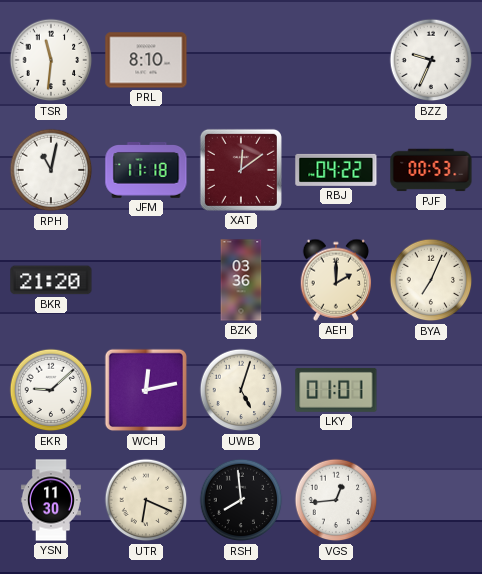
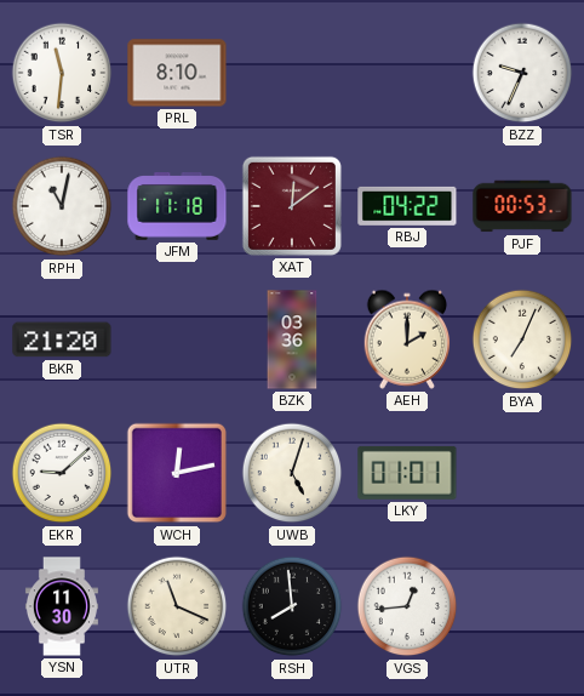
UTR: 6:19 -> 11:19 (177, 606)
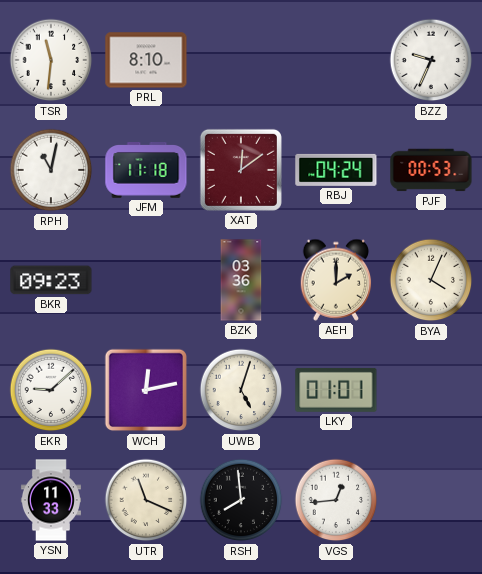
RBJ: 04:22 -> 04:24 (336, 170)
BKR: 21:20 -> 09:23 (51, 280)
BYA: 7:04 -> 4:04 (431, 280)
YSN: 11:30 -> 11:33 (51, 500)
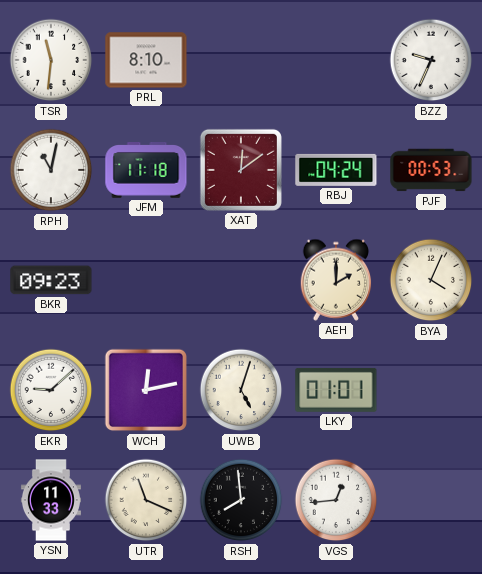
BZK: 03:36 -> none (241, 280)
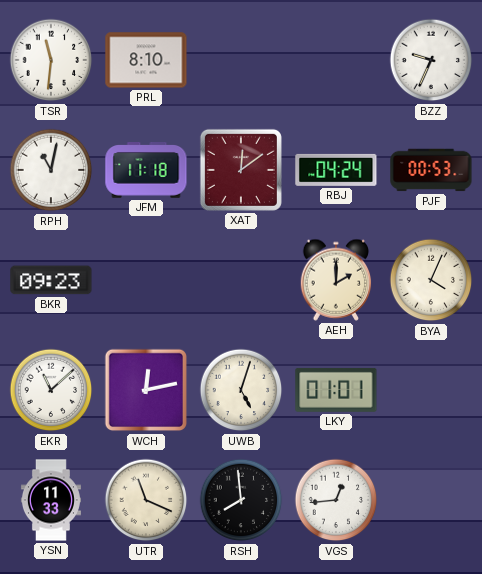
EKR: 9:08 -> 11:08 (51, 390)
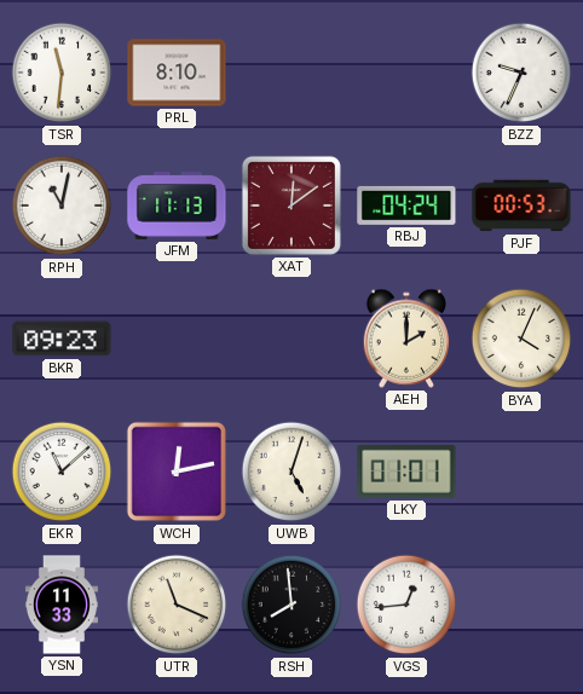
JFM: 11:18 -> 11:13 (177, 207)
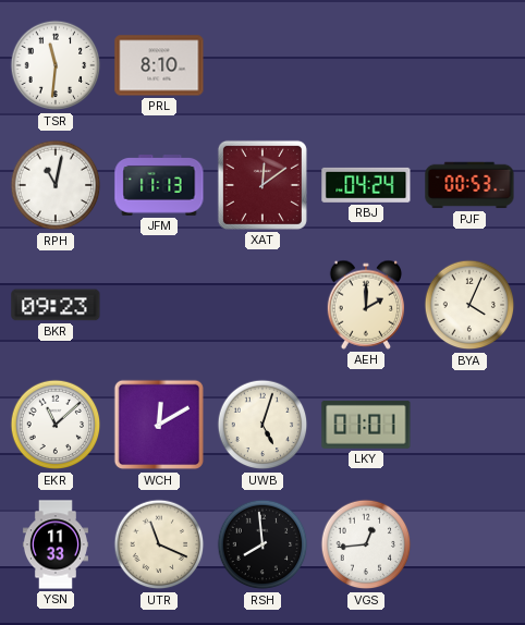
BZZ: 9:34 -> none (521, 73)
WCH: 12:13 -> 12:10 (159, 425)
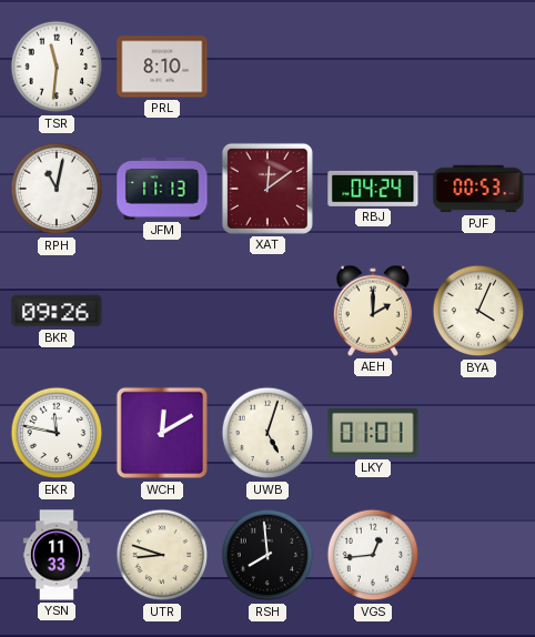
BKR: 09:23 -> 09:26 (57, 311)
EKR: 11:08 -> 11:47 (57, 433)
UTR: 11:19 -> 8:48 (162, 555)
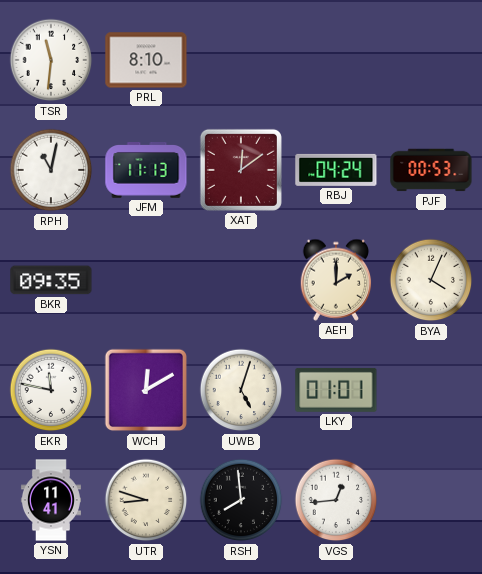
BKR: 09:26 -> 09:35 (51, 280)
YSN: 11:33 -> 11:41 (51, 500)
